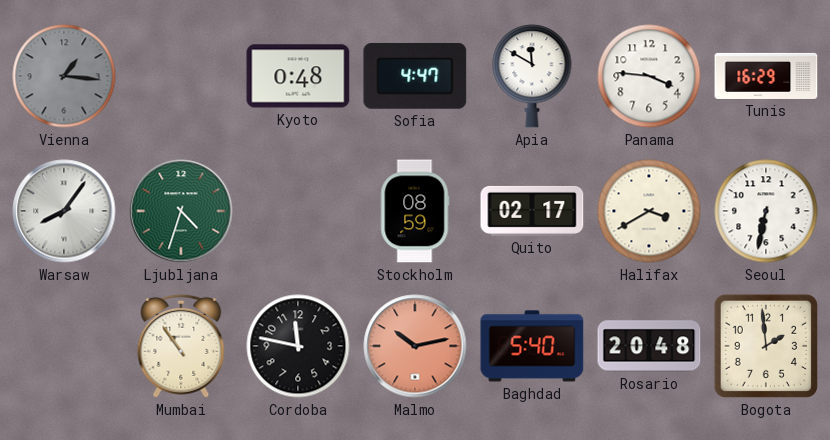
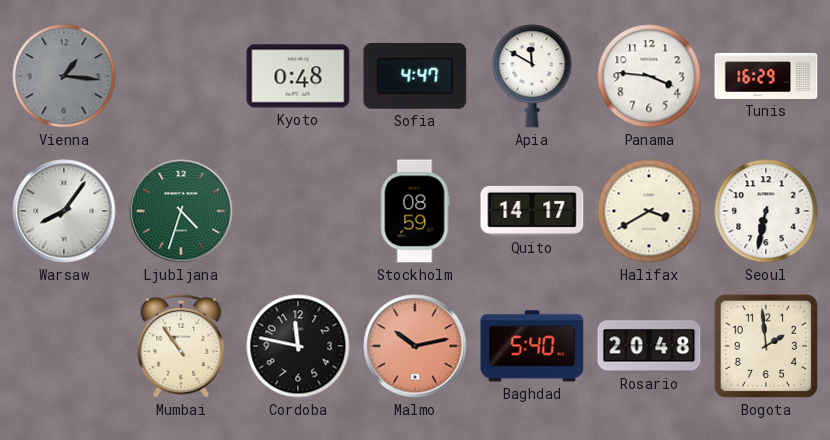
Quito: 02:17 -> 14:17 (532, 211)
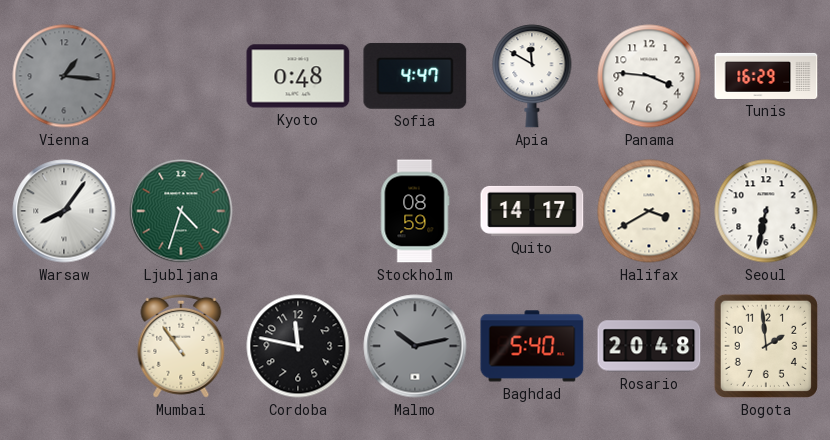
Malmo dial: salmon -> grey (415, 346)
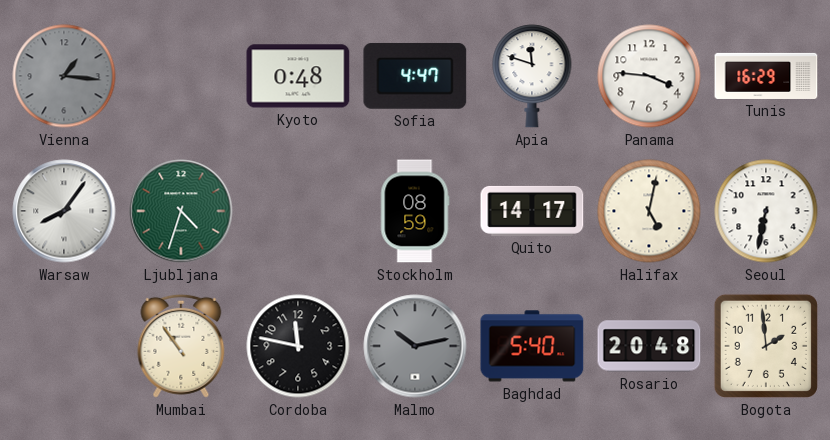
Apia: 11:50 -> 11:48 (532, 76)
Halifax: 3:40 -> 5:02 (649, 211)
